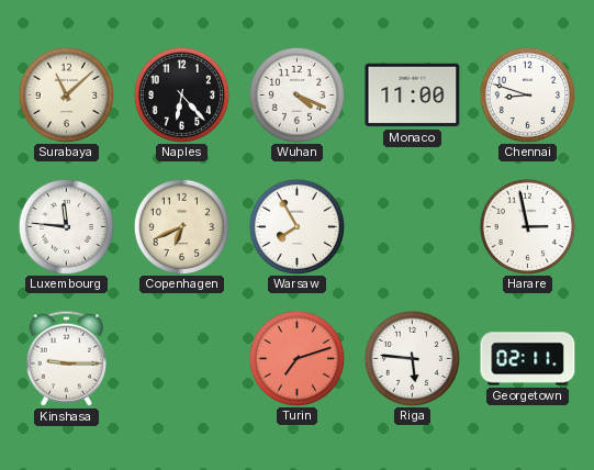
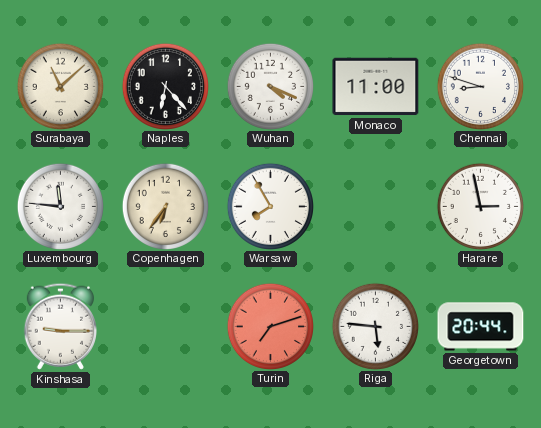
Copenhagen: 6:41 -> 6:36 (165, 206)
Georgetown: 02:11 -> 20:44 (481, 327)
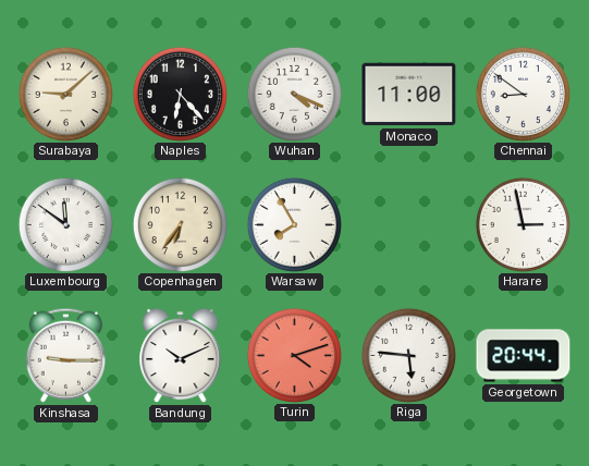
Surabaya: 11:08 -> 9:08 (65, 94)
Chennai: 8:48 -> 8:51 (523, 94)
Luxembourg: 11:46 -> 11:51 (65, 224)
Bandung: none -> 10:11 (181, 356)
Turin: 7:12 -> 4:12 (294, 355)
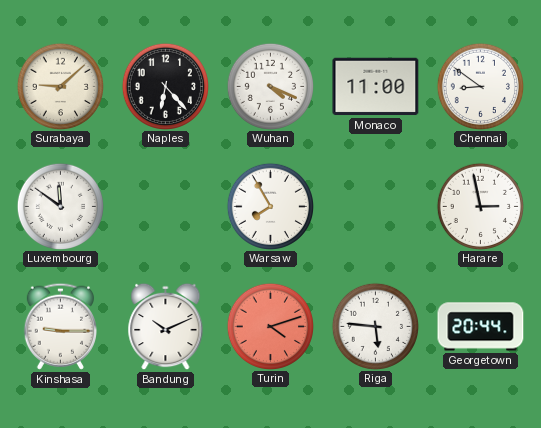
Copenhagen: 6:36 -> none (180, 224)
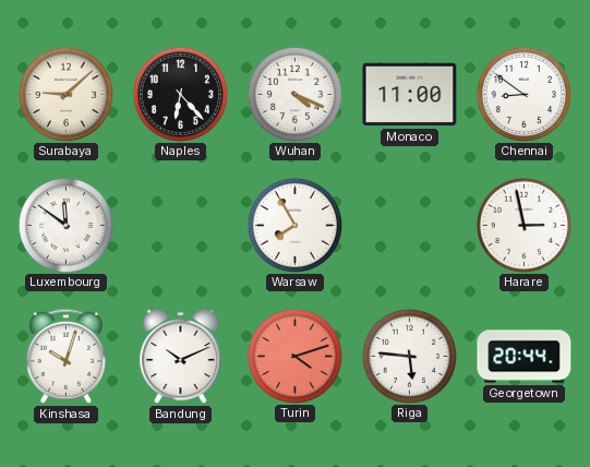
Kinshasa: 9:15 -> 10:03 (65, 356)
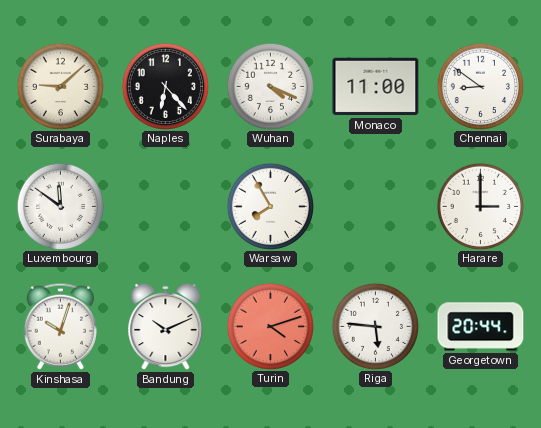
Harare: 2:58 -> 3:00 (480, 206)
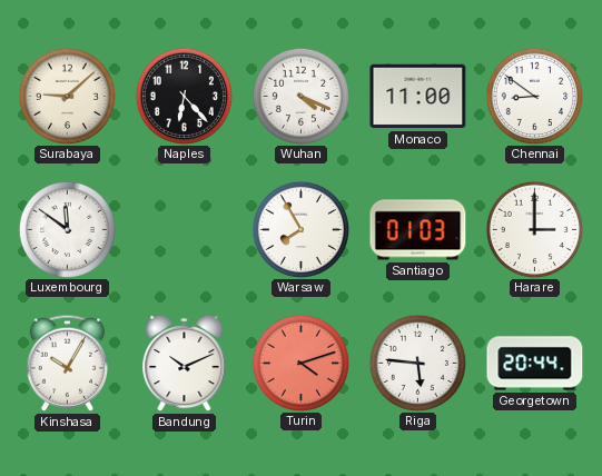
Santiago: none -> 01:03 (418, 230)
Kinshasa: 10:03 -> 10:05 (67, 363)
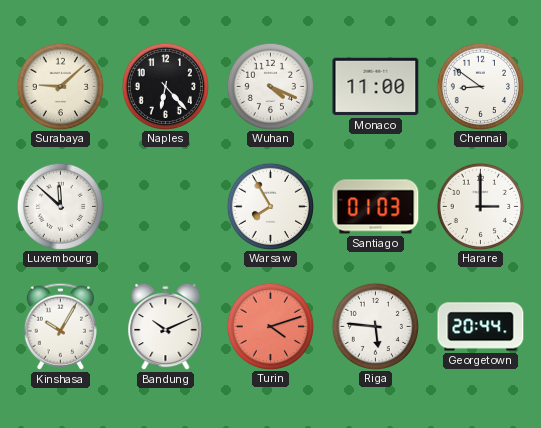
Luxembourg: 11:51 -> 11:52 (60, 206)
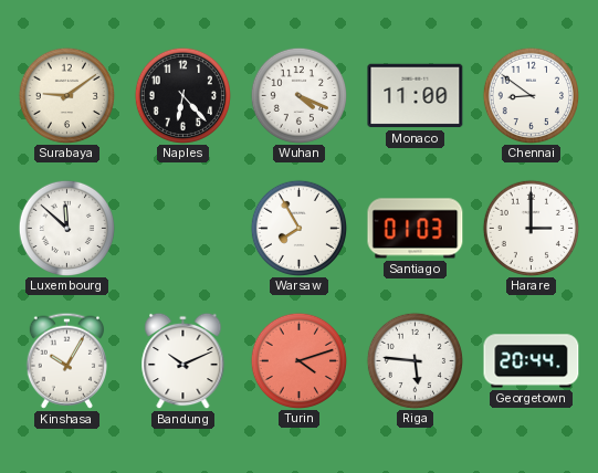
Surabaya: 9:08 -> 9:09 (66, 95)
